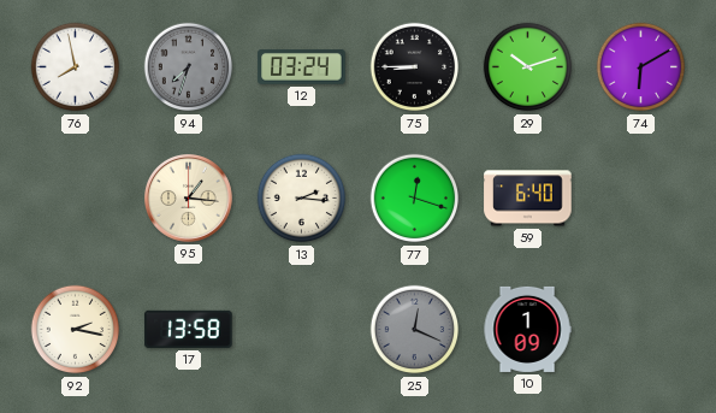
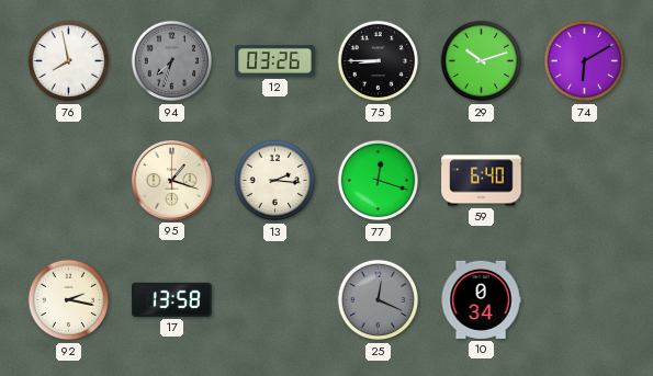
12: 03:24 -> 03:26 (275, 61)
95: 1:16 -> 1:18 (172, 181)
10: 1:09 -> 0:34 (481, 299)
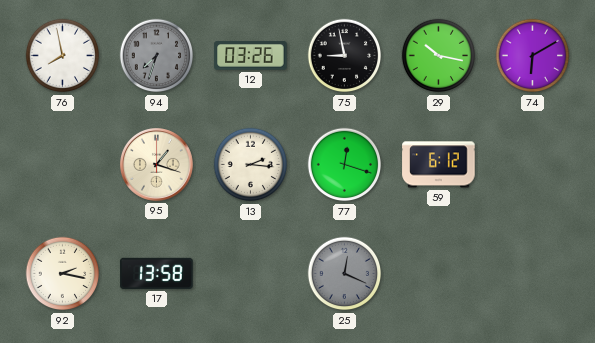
75: 8:45 -> 8:58 (345, 56)
29: 10:12 -> 10:17 (439, 56)
59: 6:40 -> 6:12 (439, 165)
10: 0:34 -> none (481, 299)
